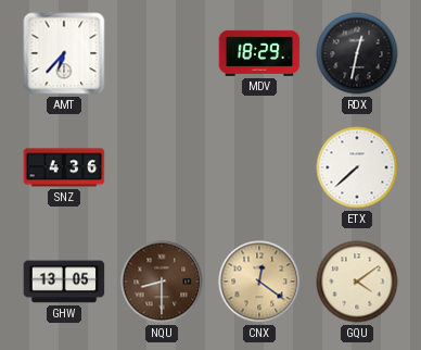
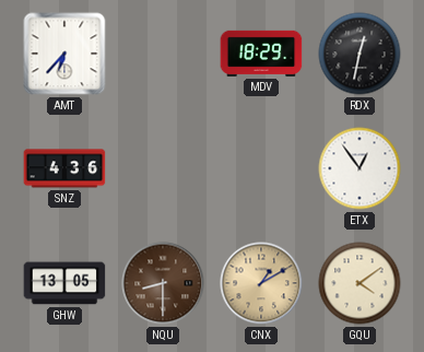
ETX: 7:38 -> 12:54 (360, 168)
CNX: 12:21 -> 1:10 (261, 283)
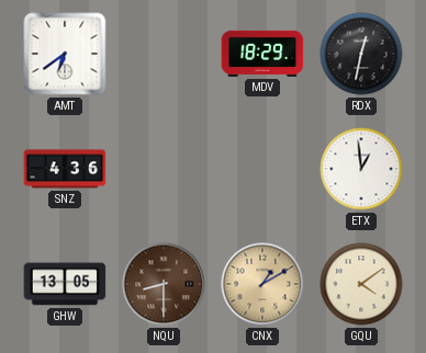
AMT: 6:37 -> 6:39 (65, 54)
ETX: 12:54 -> 12:59 (361, 169)
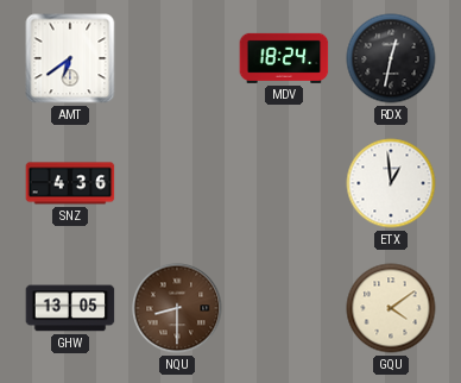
MDV: 18:29 -> 18:24 (284, 58)
CNX: 1:10 -> none (262, 284)
